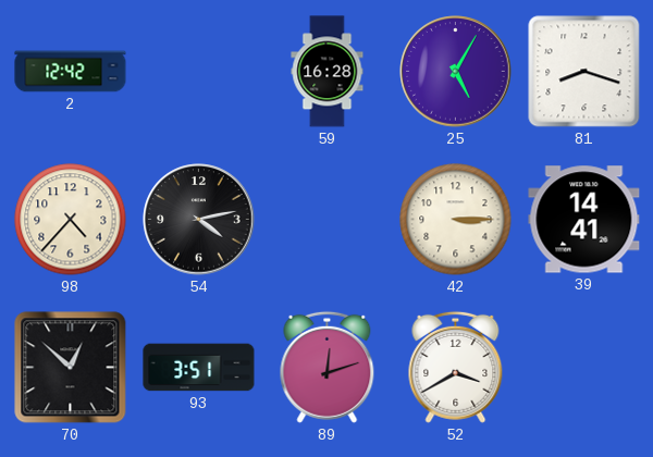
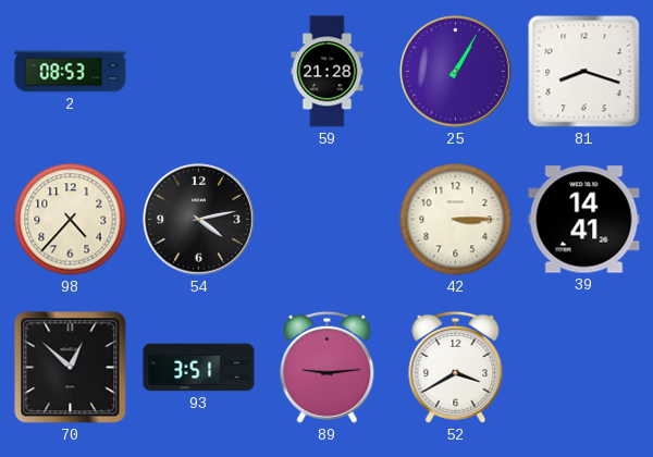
2: 12:42 -> 08:53 (71, 72)
59: 16:28 -> 21:28 (328, 72)
25: 5:05 -> 1:05 (456, 72)
89: 12:12 -> 9:14 (328, 367)
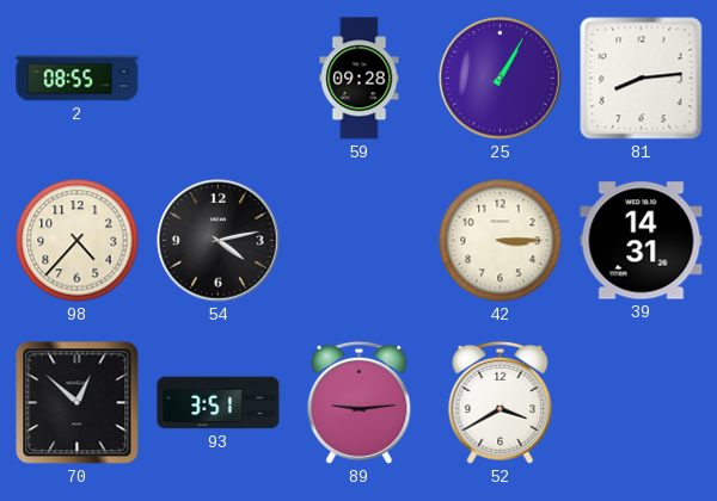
2: 08:53 -> 08:55 (78, 79)
59: 21:28 -> 09:28 (360, 79)
81: 8:18 -> 8:14 (642, 79)
39: 14:41 -> 14:31 (642, 241)
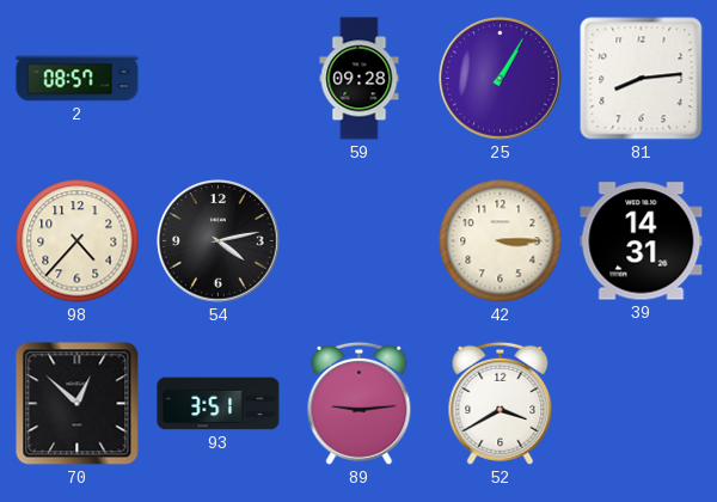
2: 08:55 -> 08:57 (78, 79)
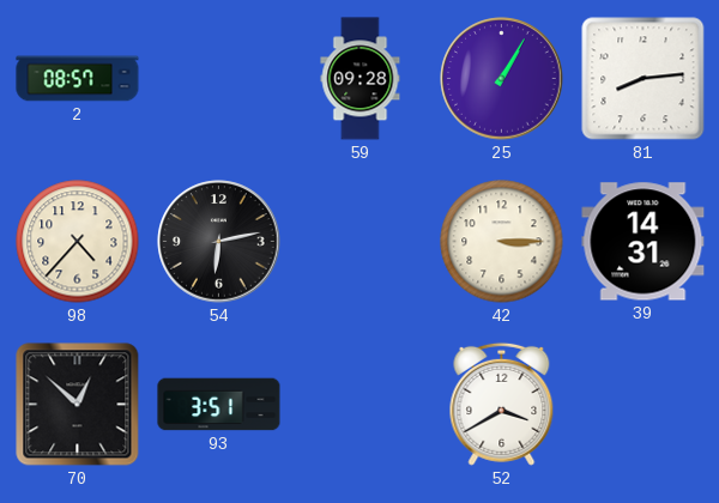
54: 4:13 -> 6:13 (219, 242)
89: 9:14 -> none (360, 403)
